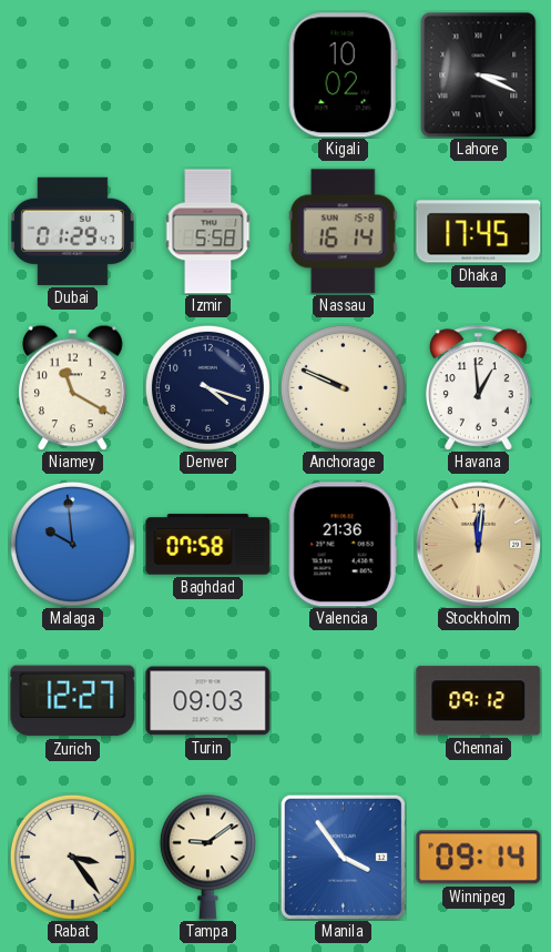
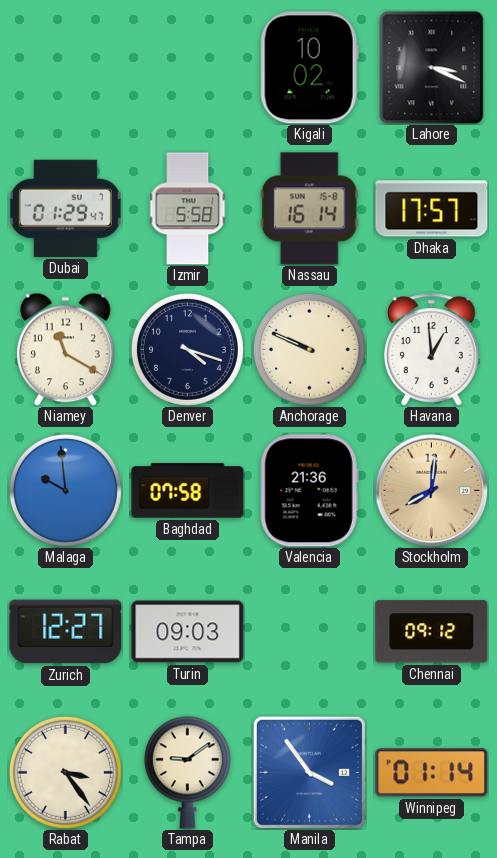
Dhaka: 17:45 -> 17:57 (432, 209)
Stockholm: 12:01 -> 8:01 (431, 490)
Winnipeg: 09:14 -> 01:14 (432, 773)
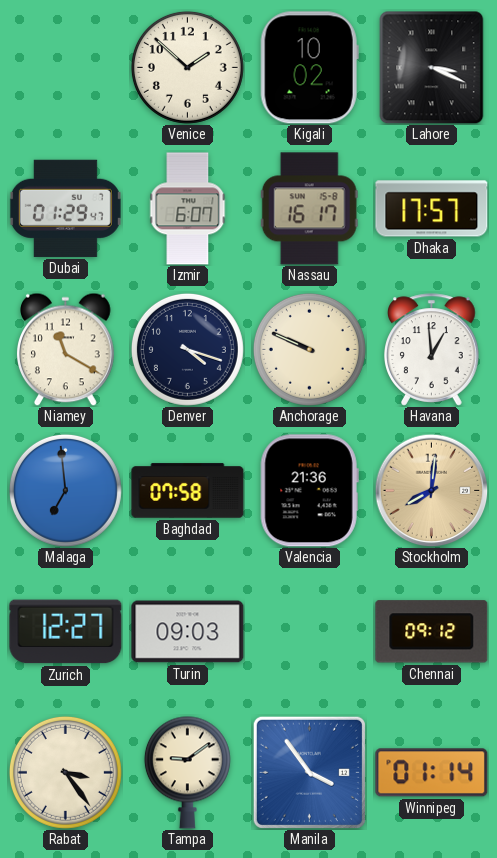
Venice: none -> 1:52 (187, 67)
Izmir: 5:58 -> 6:07 (188, 209)
Nassau: 16:14 -> 16:17 (309, 209)
Malaga: 9:59 -> 6:59 (65, 490)
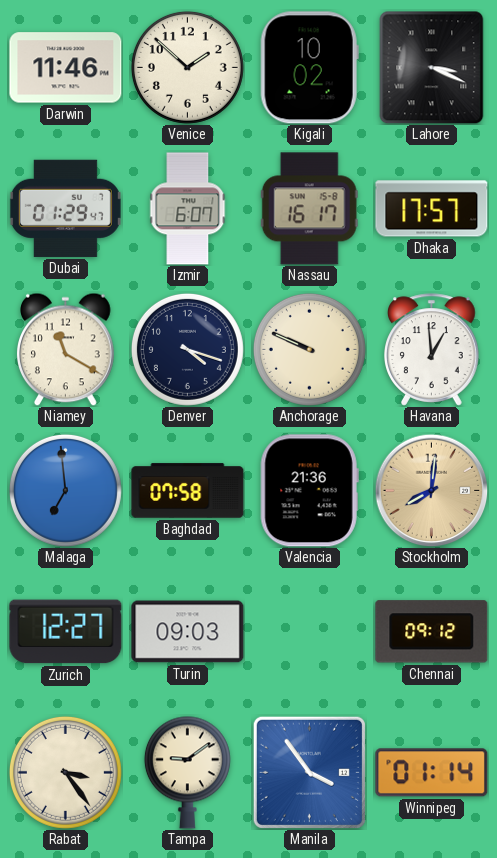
Darwin: none -> 11:46 (66, 68)
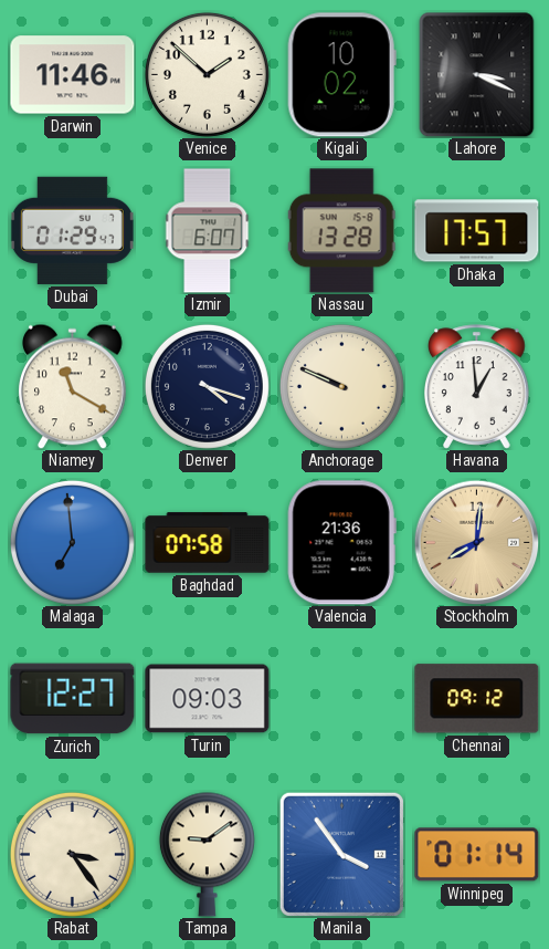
Nassau: 16:17 -> 13:28 (341, 231)
